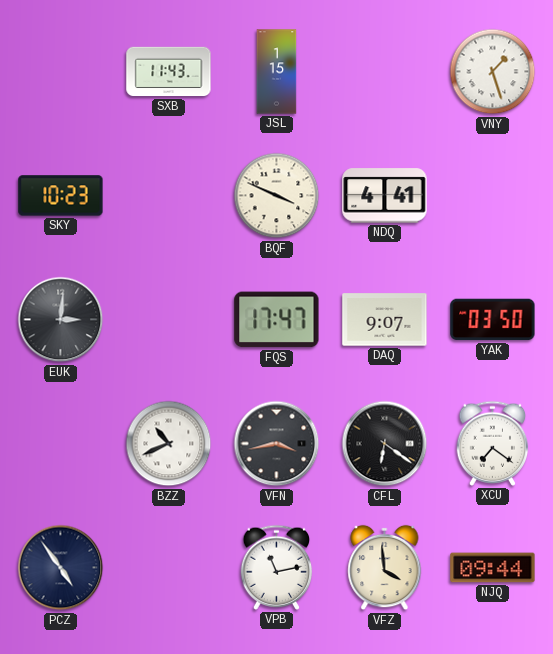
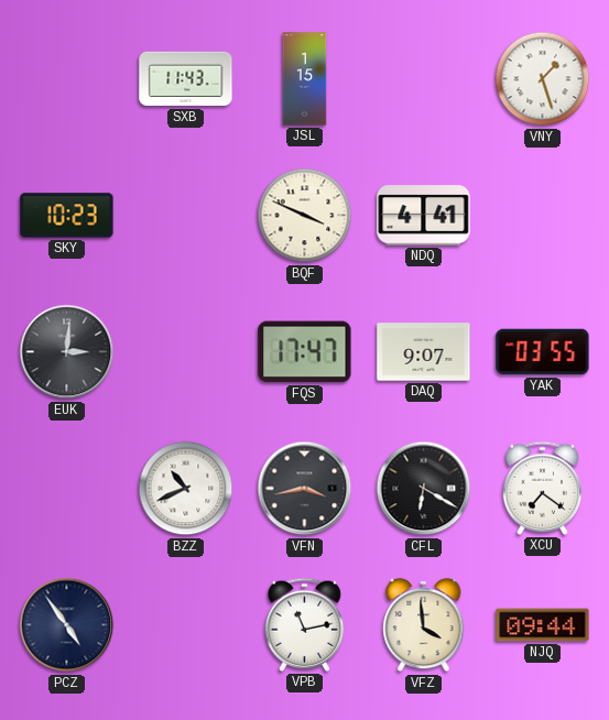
YAK: 03:50 -> 03:55 (543, 352)
CFL: 6:21 -> 6:20 (424, 489)
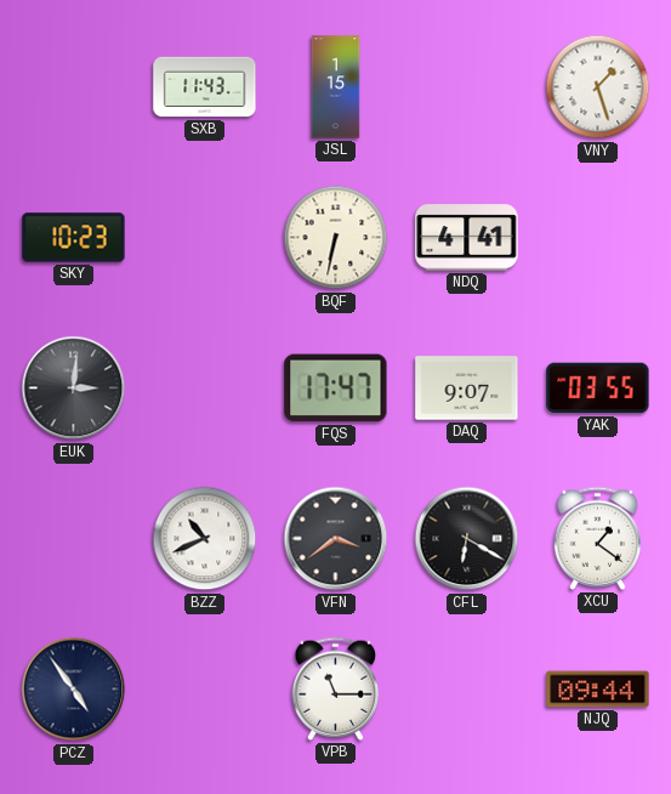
BQF: 3:49 -> 6:32 (336, 238)
VFN: 3:43 -> 3:39 (336, 539)
XCU: 7:21 -> 1:21 (598, 538)
VPB: 11:13 -> 11:15 (336, 688)
VFZ: 3:59 -> none (424, 625)
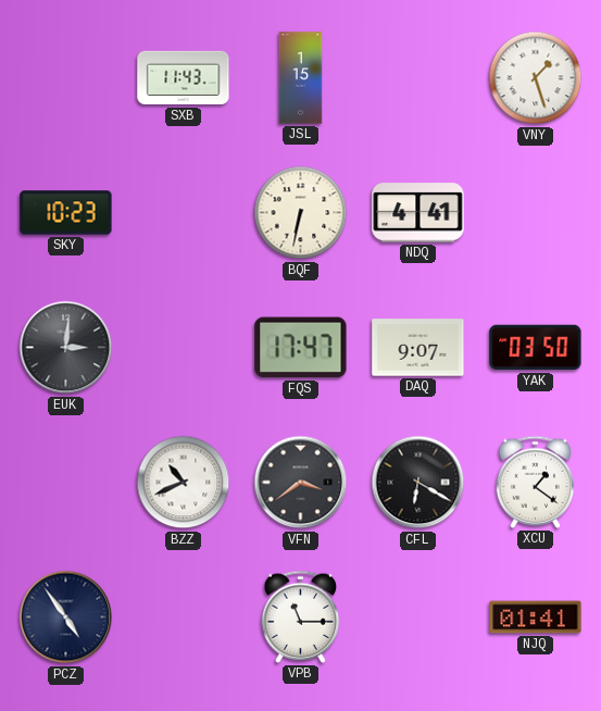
YAK: 03:55 -> 03:50 (536, 348)
NJQ: 09:44 -> 01:41 (536, 618)
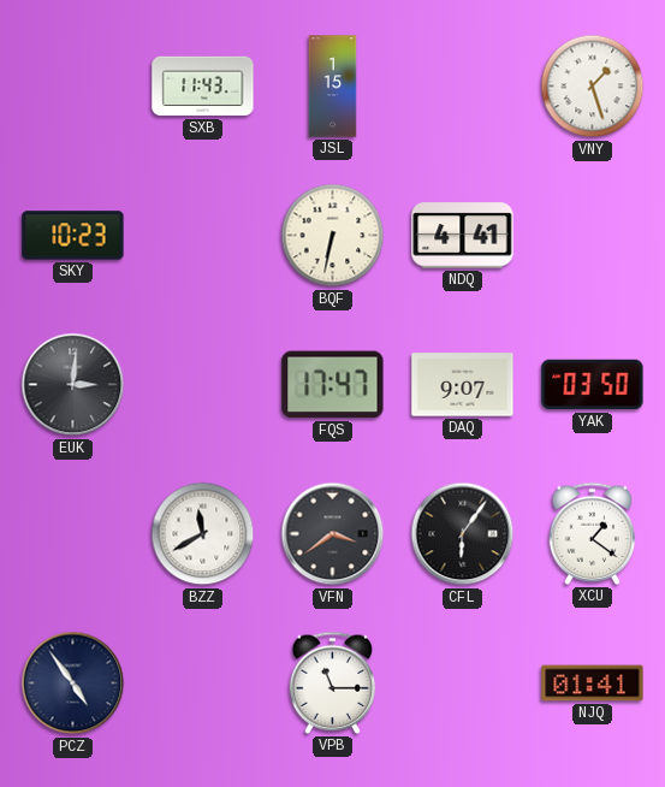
BZZ: 10:41 -> 11:40 (203, 534)
CFL: 6:20 -> 6:06 (463, 534)
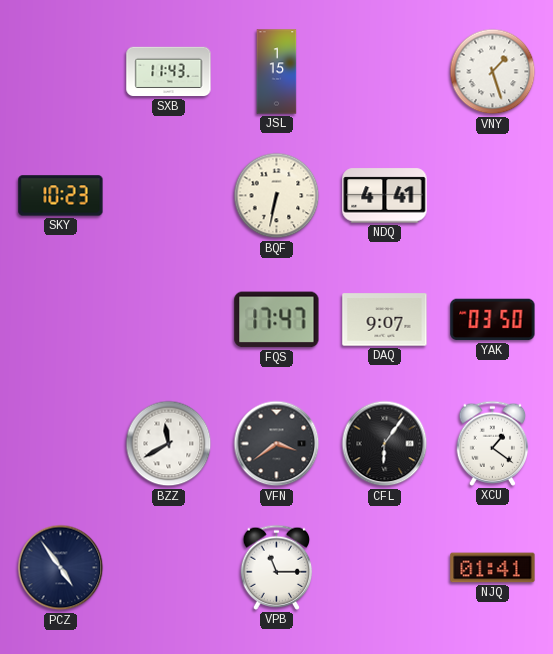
EUK: 3:01 -> none (73, 385)
